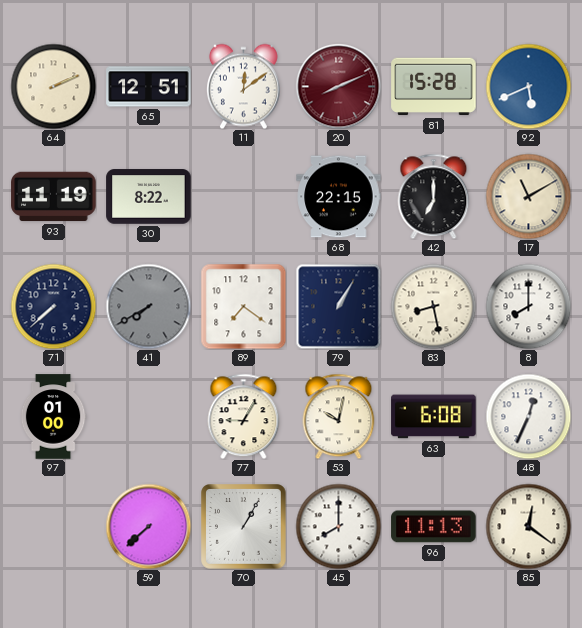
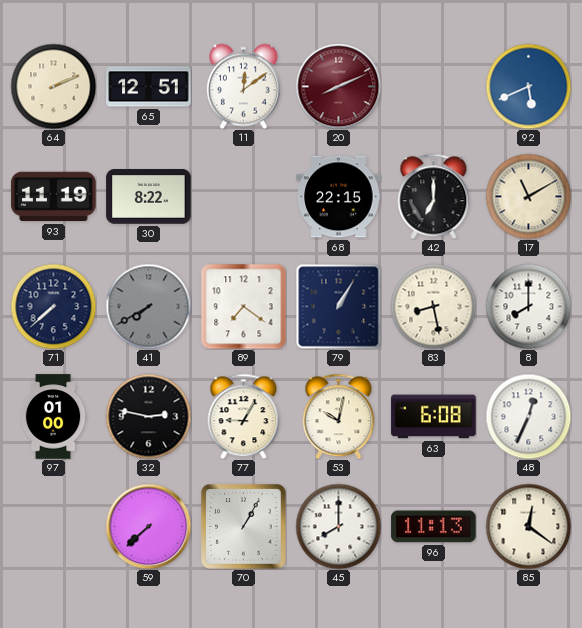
81: 15:28 -> none (434, 87)
32: none -> 2:47 (148, 416)
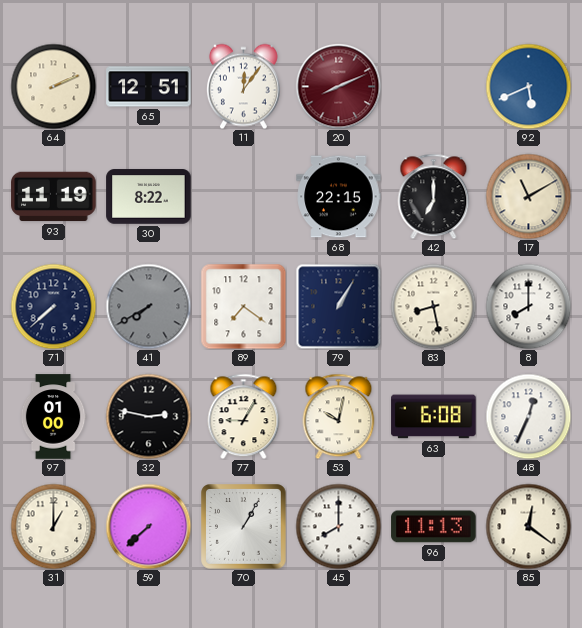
11: 12:09 -> 12:06 (243, 86)
31: none -> 1:00 (53, 526)
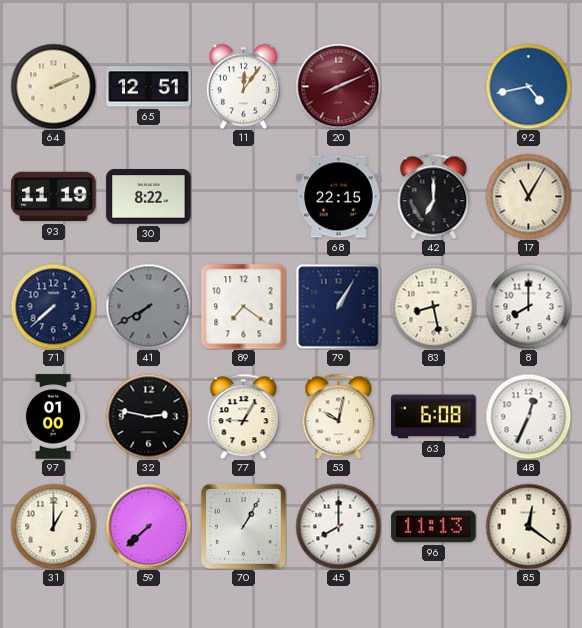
92: 5:41 -> 4:43 (528, 86)
17: 11:10 -> 11:05 (528, 196)
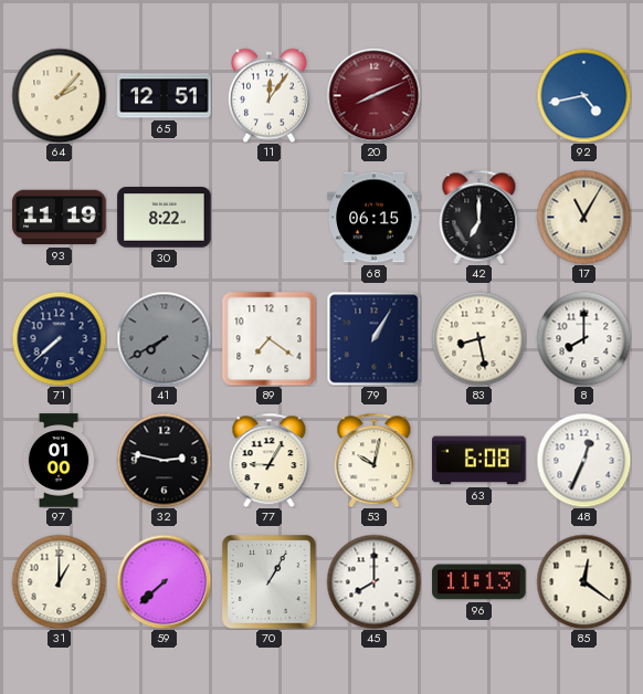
64: 2:11 -> 2:07 (59, 95)
68: 22:15 -> 06:15 (375, 218)
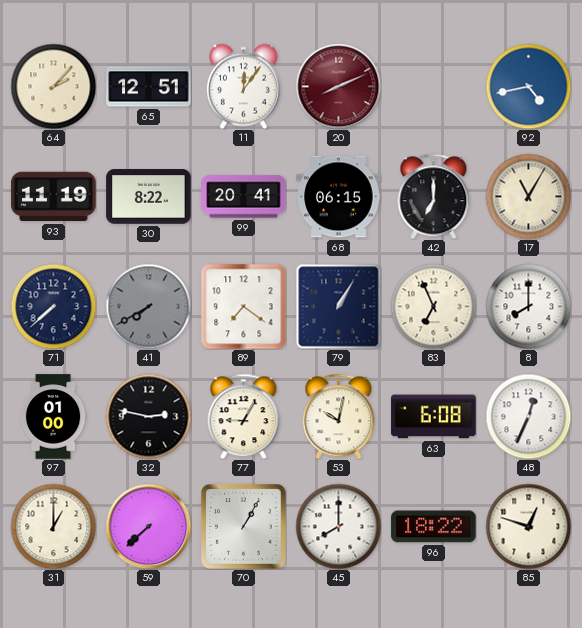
99: none -> 20:41 (244, 197)
83: 8:28 -> 6:56 (433, 306)
96: 11:13 -> 18:22 (434, 527)
85: 12:21 -> 12:48 (528, 526)
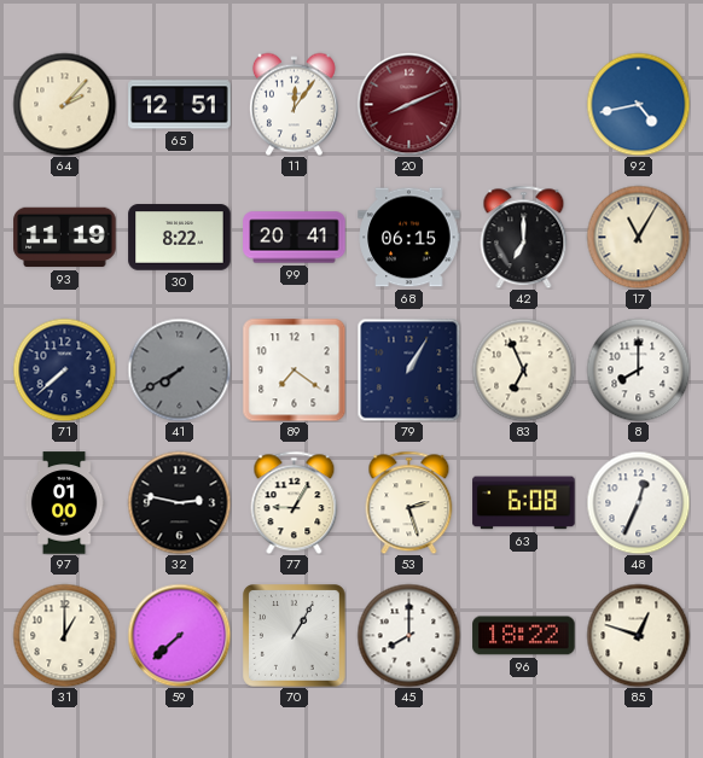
53: 10:02 -> 2:27 (409, 502)
